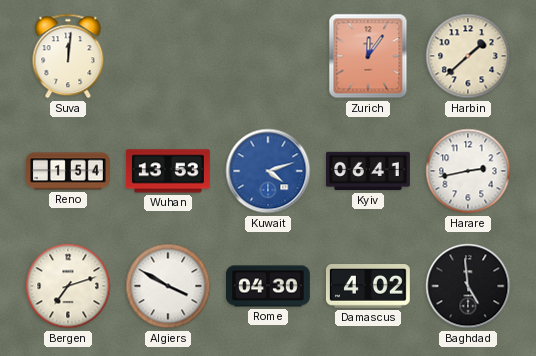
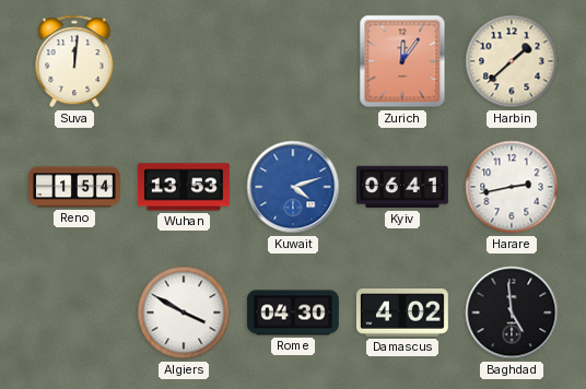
Bergen: 7:12 -> none (68, 286)
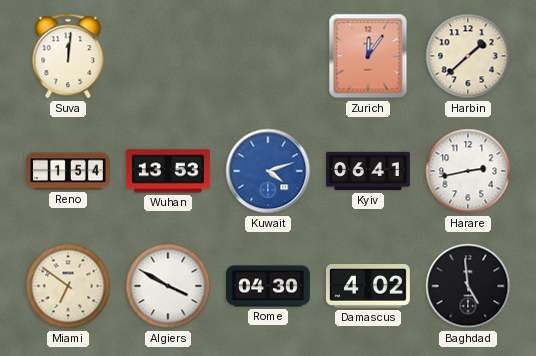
Miami: none -> 6:51 (68, 286)
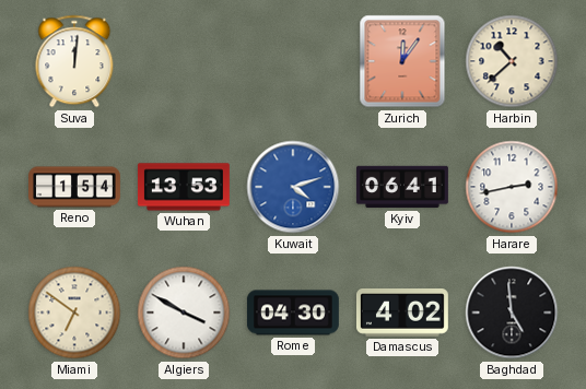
Harbin: 1:38 -> 10:38 (512, 61)
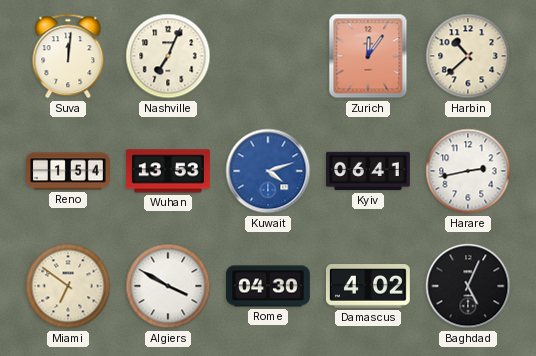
Nashville: none -> 7:04 (168, 56)
Baghdad: 4:59 -> 5:04 (468, 286)
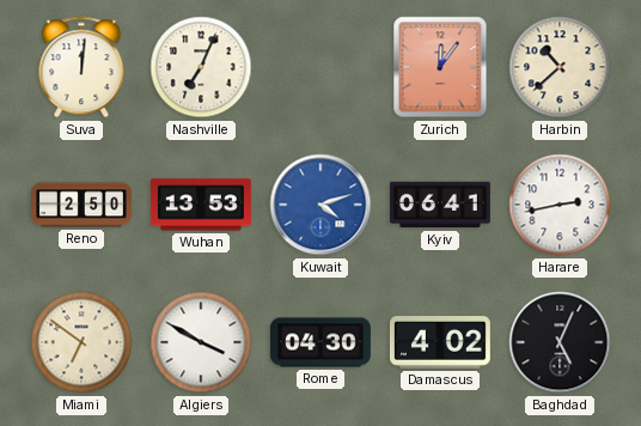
Reno: 1:54 -> 2:50 (83, 205)
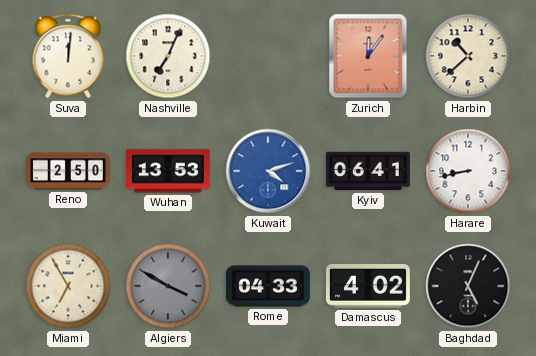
Harare: 2:43 -> 8:43 (468, 171)
Miami: 6:51 -> 6:55 (68, 286)
Algiers dial: white -> grey (168, 286)
Rome: 04:30 -> 04:33 (268, 286)
